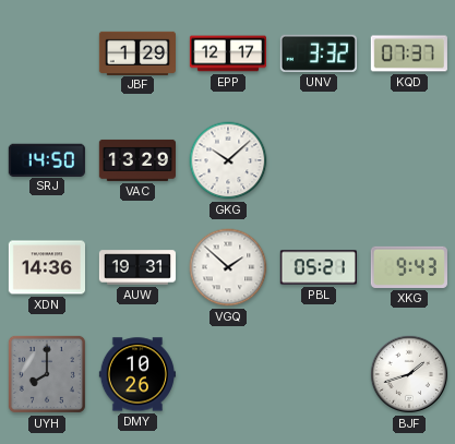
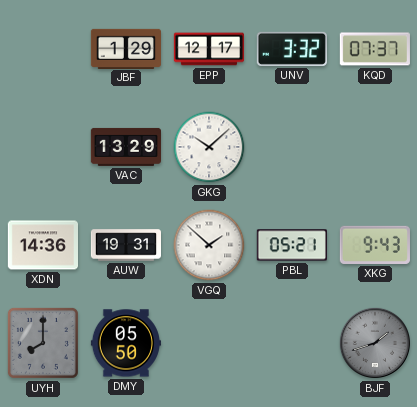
SRJ: 14:50 -> none (47, 159)
DMY: 10:26 -> 05:50 (126, 343)
BJF dial: white -> grey (375, 343)
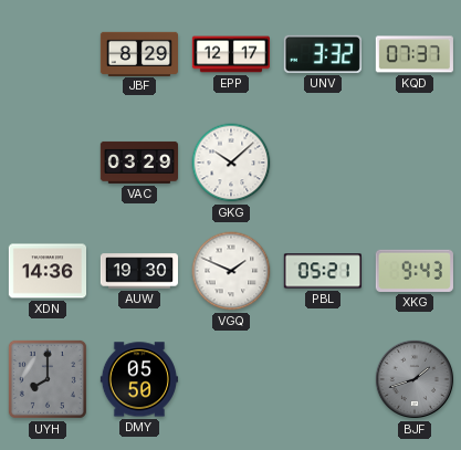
JBF: 1:29 -> 8:29 (138, 53)
VAC: 13:29 -> 03:29 (138, 163)
AUW: 19:31 -> 19:30 (138, 271)
VGQ: 1:52 -> 1:49 (231, 271)
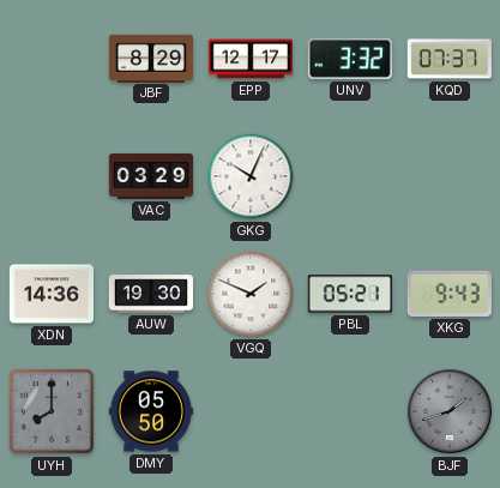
GKG: 10:08 -> 10:04 (251, 176)
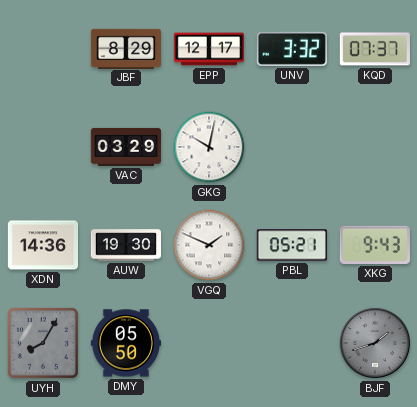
GKG: 10:04 -> 10:02 (209, 147)
UYH: 8:00 -> 8:05 (43, 343)
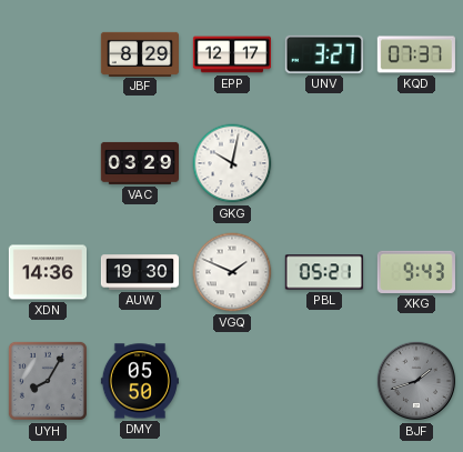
UNV: 3:32 -> 3:27 (324, 54)
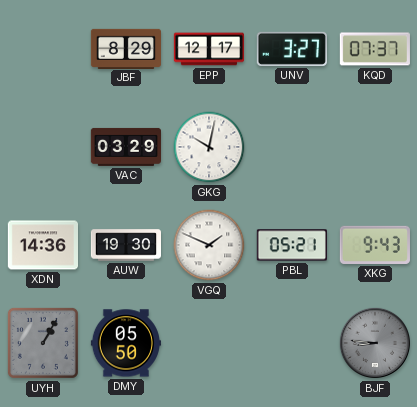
UYH: 8:05 -> 1:05 (43, 343)
BJF: 1:42 -> 8:46 (375, 343)
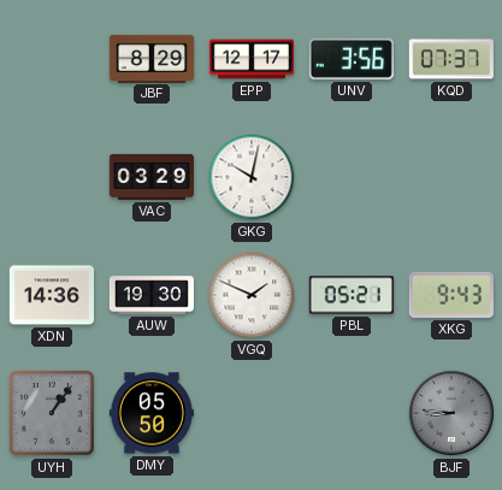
UNV: 3:27 -> 3:56 (352, 59)
UYH: 1:05 -> 1:06 (52, 413)
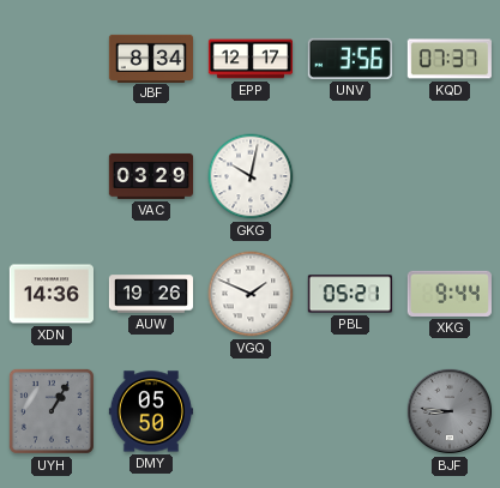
JBF: 8:29 -> 8:34 (150, 58)
AUW: 19:30 -> 19:26 (150, 294)
XKG: 9:43 -> 9:44 (450, 294)
UYH: 1:06 -> 1:05 (52, 411)
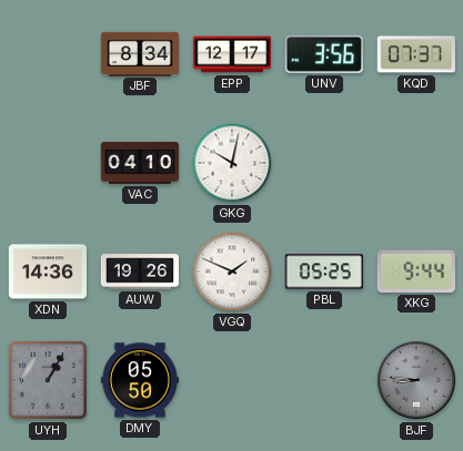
VAC: 03:29 -> 04:10 (139, 163)
PBL: 05:21 -> 05:25 (324, 271)
